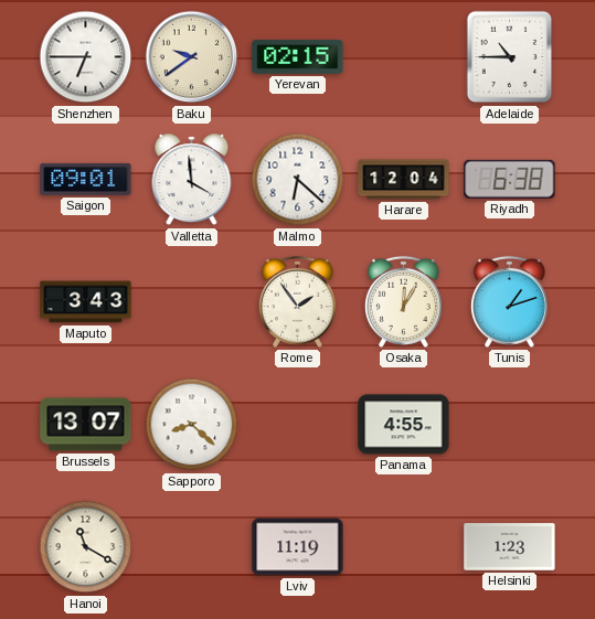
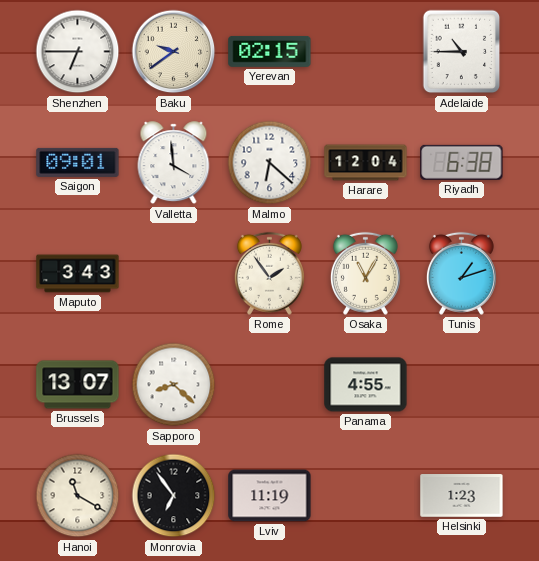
Osaka: 12:05 -> 11:05 (365, 273)
Monrovia: none -> 6:54 (174, 496)
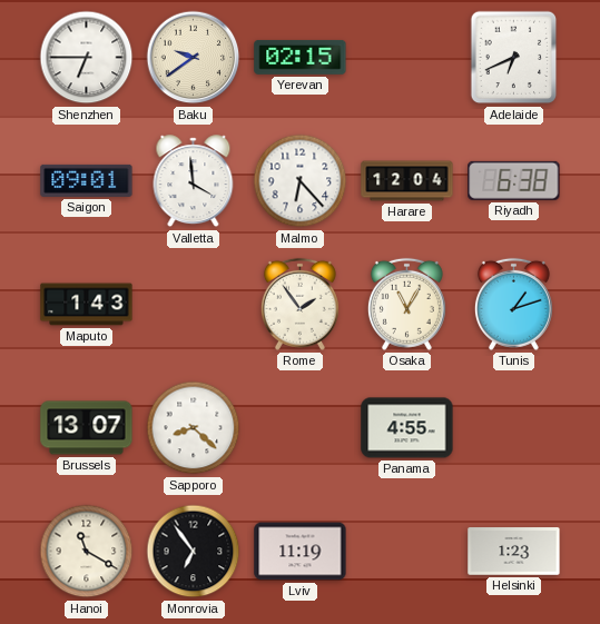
Adelaide: 10:45 -> 6:41 (514, 58)
Malmo: 6:22 -> 6:23 (301, 181)
Maputo: 3:43 -> 1:43 (87, 305)
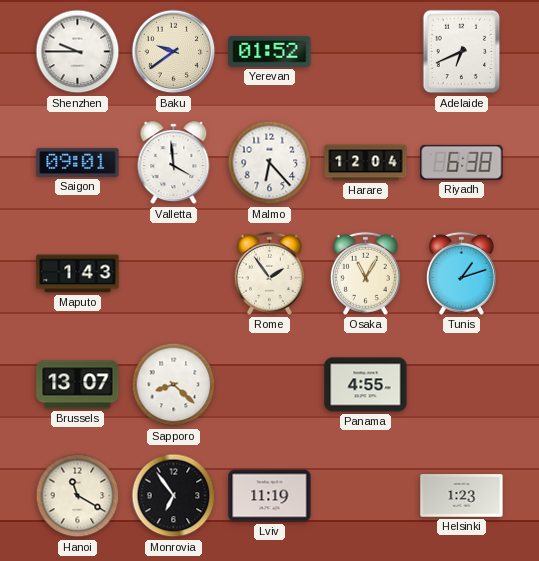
Shenzhen: 6:45 -> 9:45 (78, 52)
Yerevan: 02:15 -> 01:52 (270, 51)
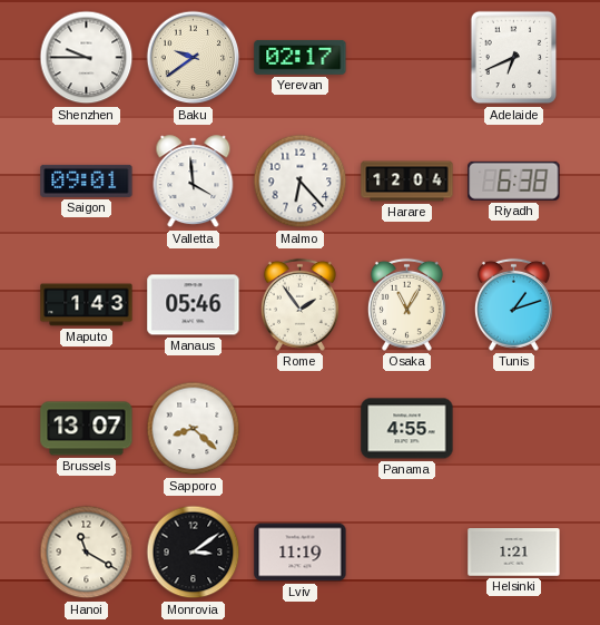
Yerevan: 01:52 -> 02:17 (301, 57)
Manaus: none -> 05:46 (194, 305)
Monrovia: 6:54 -> 3:09 (194, 553)
Helsinki: 1:23 -> 1:21 (514, 553)
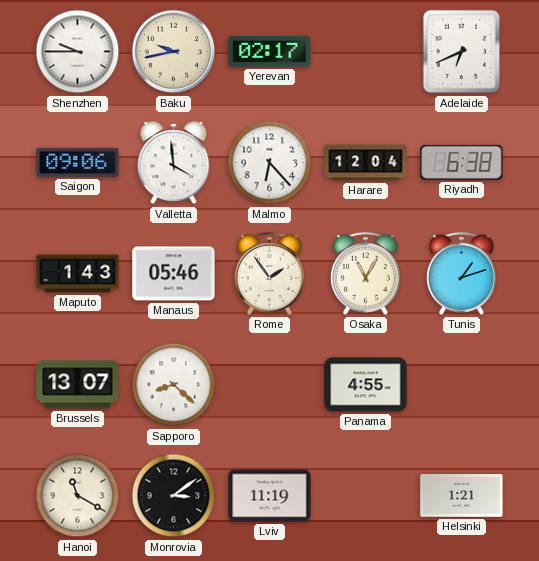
Baku: 9:39 -> 9:43 (174, 52)
Saigon: 09:01 -> 09:06 (78, 162)
